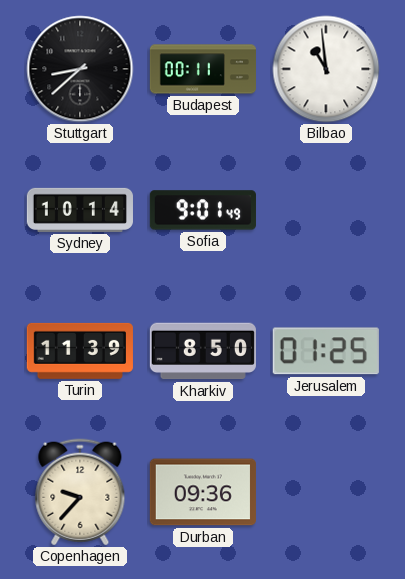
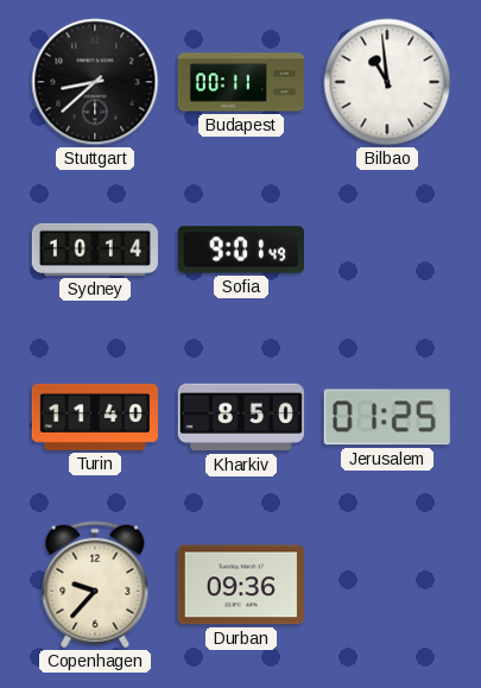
Turin: 11:39 -> 11:40 (95, 417)
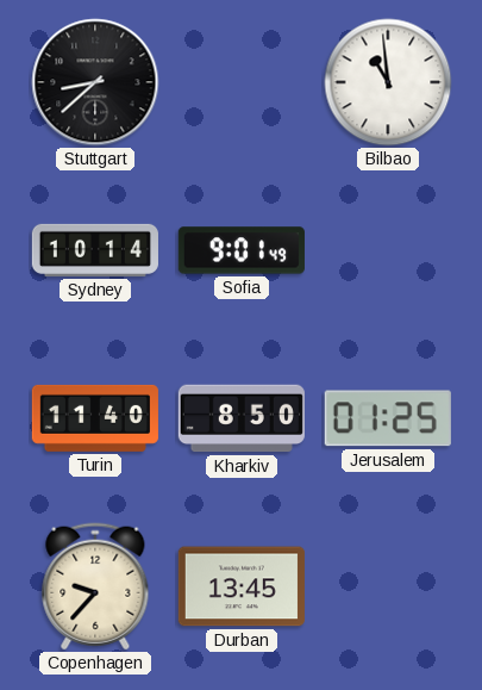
Budapest: 00:11 -> none (240, 82)
Durban: 09:36 -> 13:45 (242, 586)
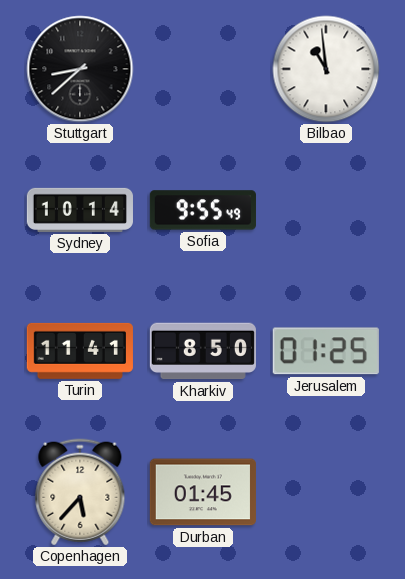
Sofia: 9:01 -> 9:55 (203, 210)
Turin: 11:40 -> 11:41 (80, 351)
Copenhagen: 9:37 -> 5:37 (80, 492)
Durban: 13:45 -> 01:45 (203, 492)
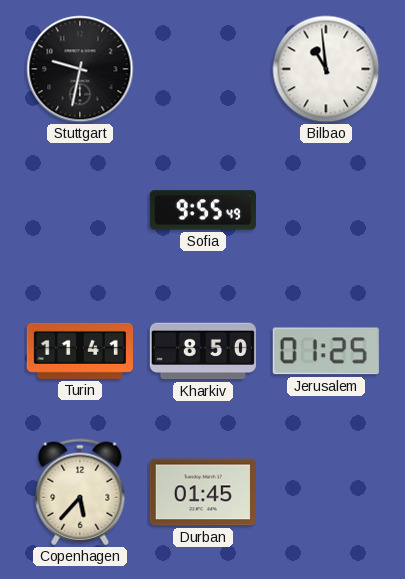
Stuttgart: 8:38 -> 9:32 (80, 69)
Sydney: 10:14 -> none (80, 210)
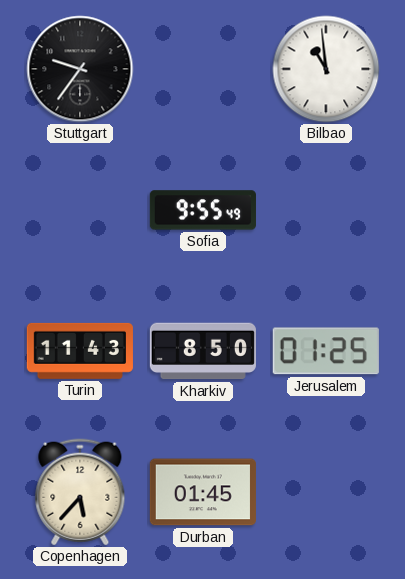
Stuttgart: 9:32 -> 9:36 (80, 69)
Turin: 11:41 -> 11:43 (80, 351)
